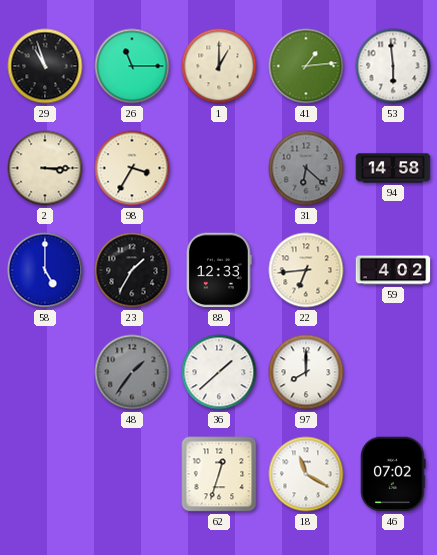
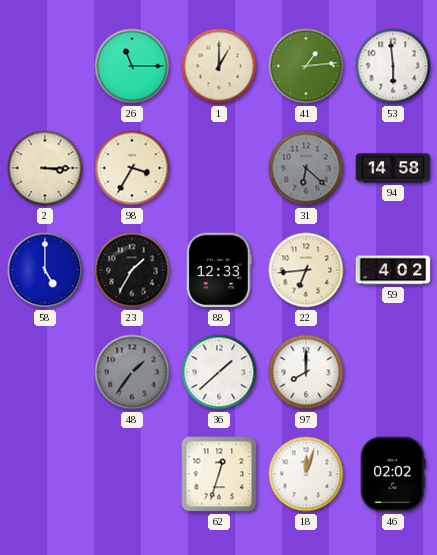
29: 10:57 -> none (45, 66)
18: 11:20 -> 12:03 (306, 474)
46: 07:02 -> 02:02 (393, 474)
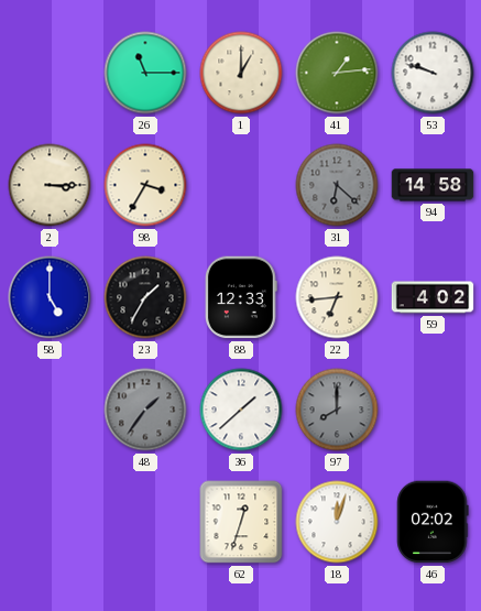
53: 5:59 -> 9:48 (433, 73)
97 dial: white -> grey (337, 410)
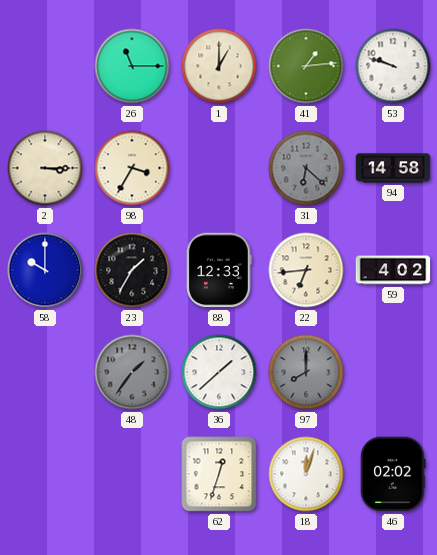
58: 5:00 -> 10:00 (45, 270)
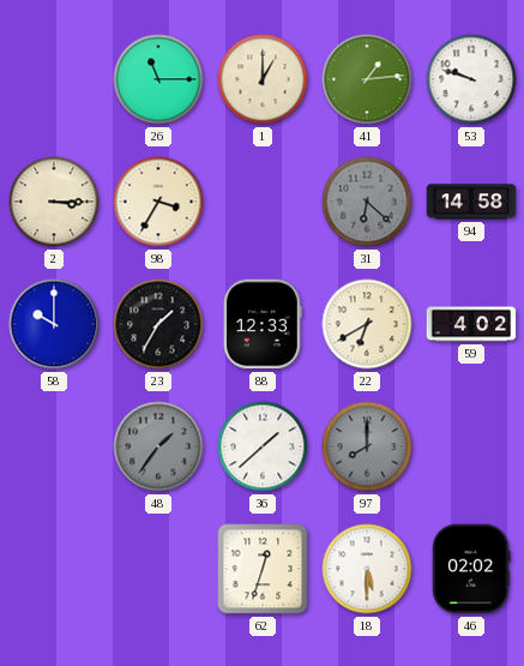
22: 6:44 -> 6:40 (367, 324)
18: 12:03 -> 5:30 (367, 569)
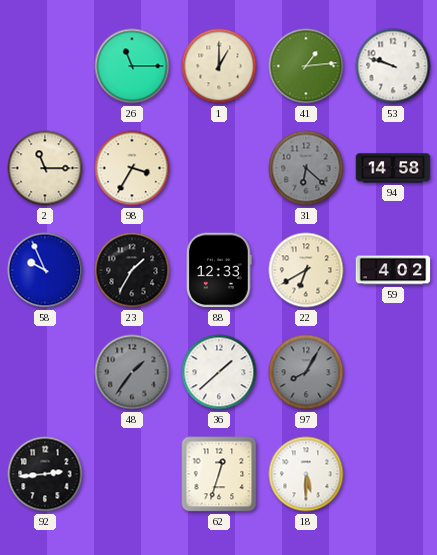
2: 3:15 -> 11:15 (45, 168)
58: 10:00 -> 9:56 (45, 270)
97: 8:00 -> 8:05 (306, 372)
92: none -> 2:44 (45, 474)
46: 02:02 -> none (471, 569)
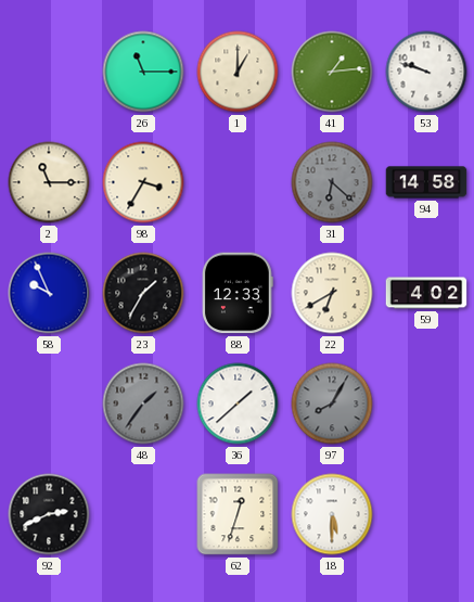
92: 2:44 -> 2:41 (49, 514)
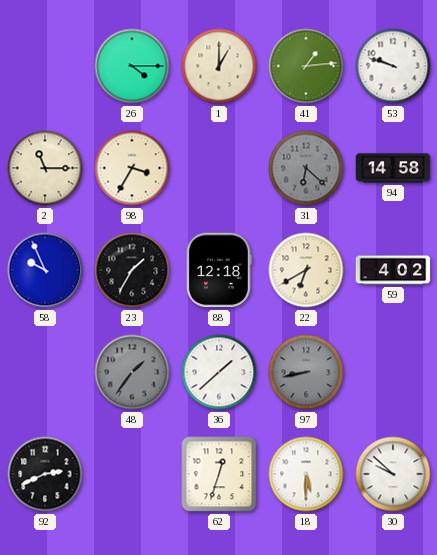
26: 11:15 -> 4:15 (132, 66)
88: 12:33 -> 12:18 (219, 270)
97: 8:05 -> 8:43 (306, 372)
30: none -> 9:52 (393, 474)
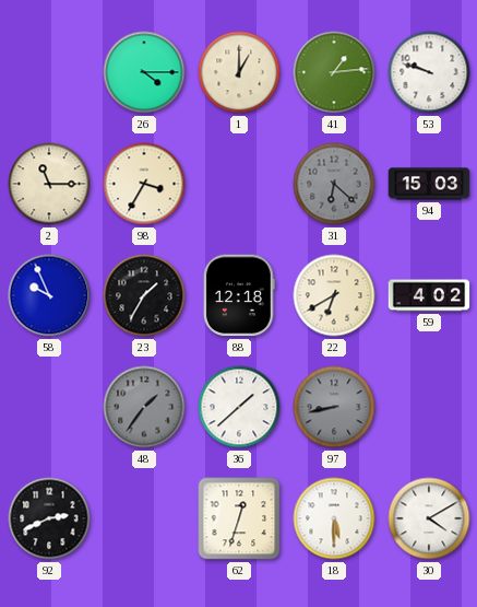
94: 14:58 -> 15:03 (429, 184)
30: 9:52 -> 4:10 (429, 518)
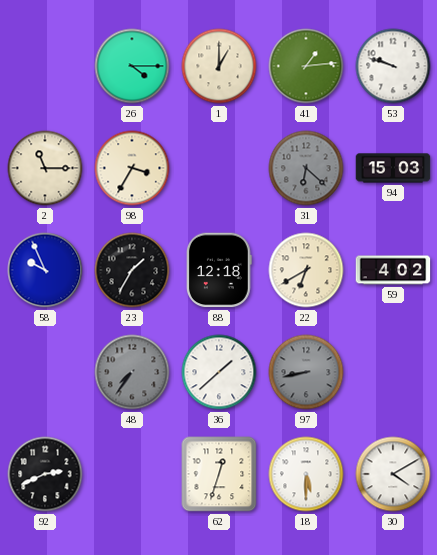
48: 1:36 -> 7:36 (132, 372)
